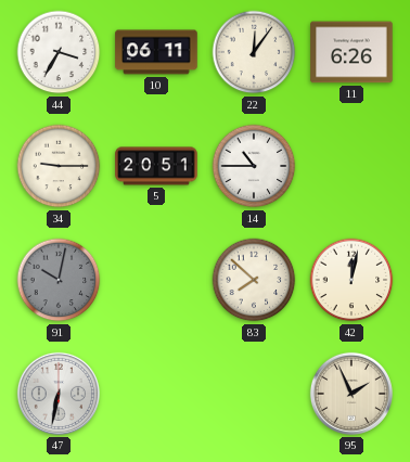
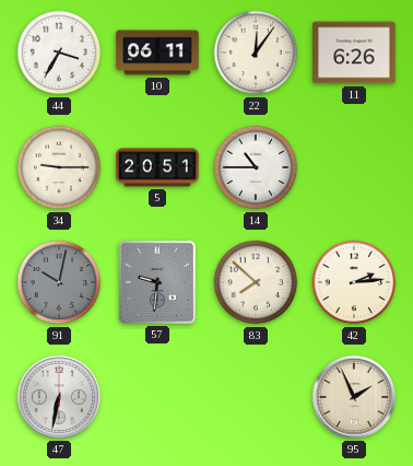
57: none -> 9:31 (157, 282)
42: 12:02 -> 2:14 (354, 282)
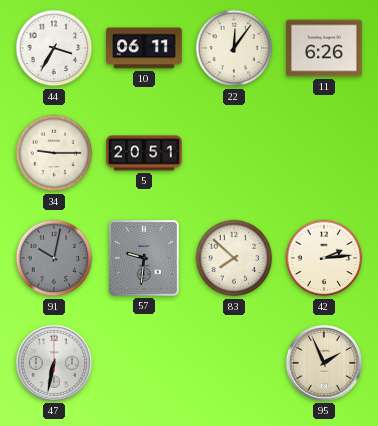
14: 10:45 -> none (256, 167)
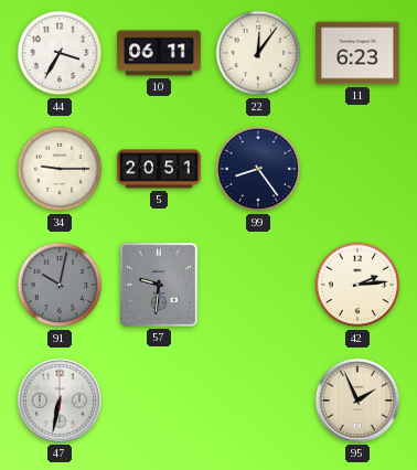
11: 6:26 -> 6:23 (357, 53)
99: none -> 8:24 (258, 169)
83: 7:52 -> none (234, 258)
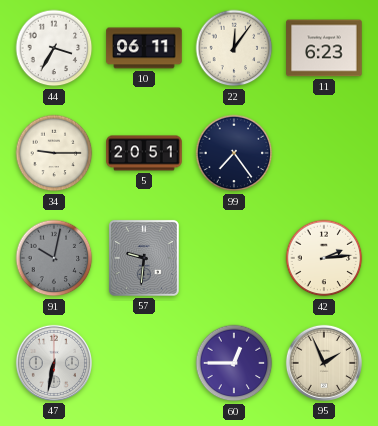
99: 8:24 -> 7:24 (234, 153)
60: none -> 12:45 (234, 363)
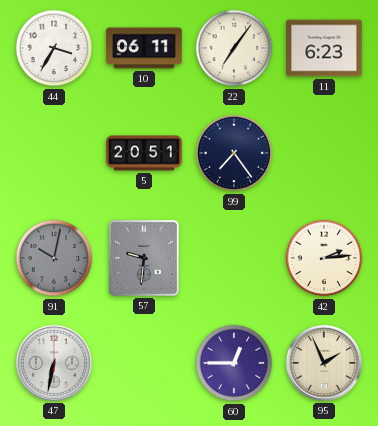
22: 12:06 -> 7:06 (234, 48)
34: 9:15 -> none (54, 153)
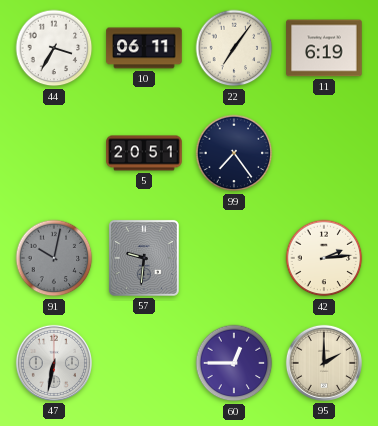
11: 6:23 -> 6:19 (324, 48)
95: 1:56 -> 2:00 (324, 363)
